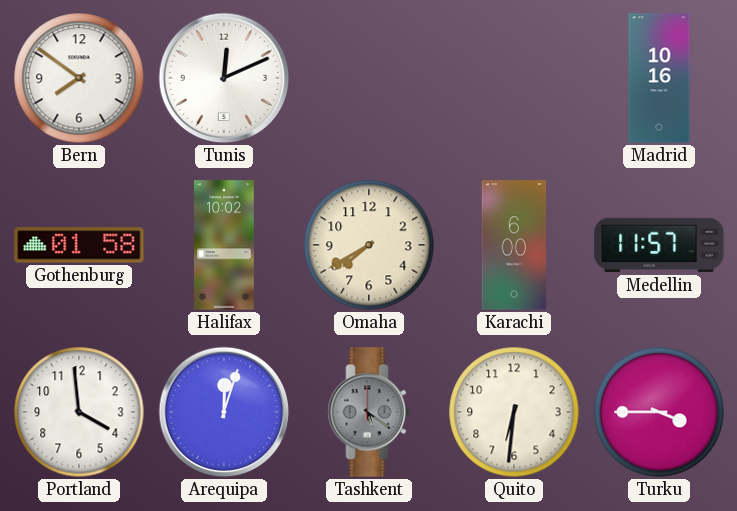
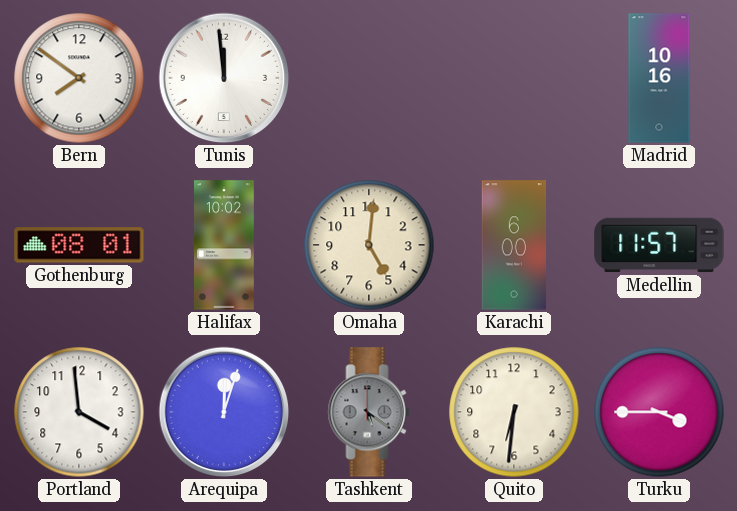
Tunis: 12:11 -> 11:59 (224, 78)
Gothenburg: 01:58 -> 08:01 (79, 245)
Omaha: 7:40 -> 5:01 (369, 245)
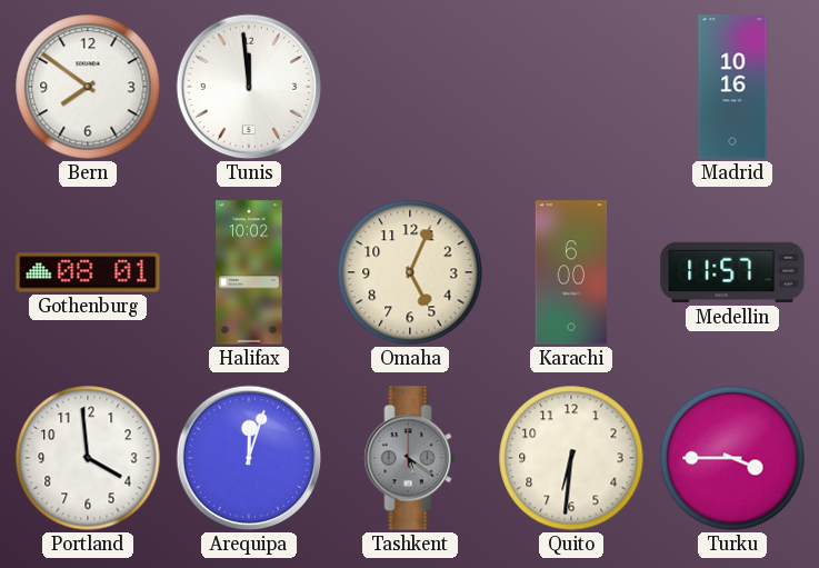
Omaha: 5:01 -> 5:04 (410, 272)
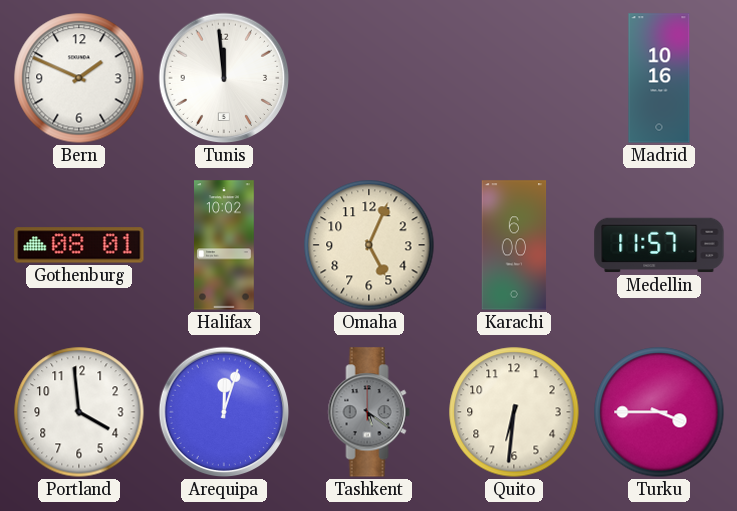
Bern: 7:51 -> 1:49 (79, 78)
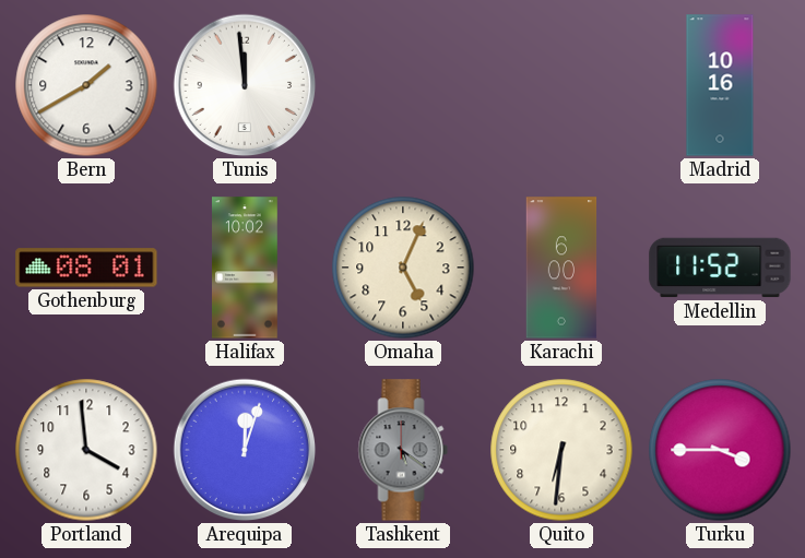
Bern: 1:49 -> 1:40 (86, 85)
Medellin: 11:57 -> 11:52 (720, 268)
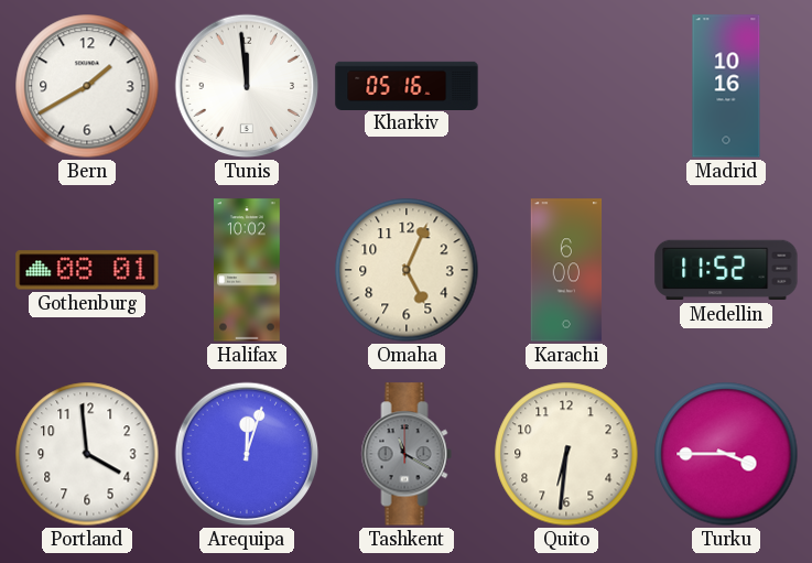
Kharkiv: none -> 05:16 (407, 85)
Tashkent: 5:21 -> 11:20 (407, 454)
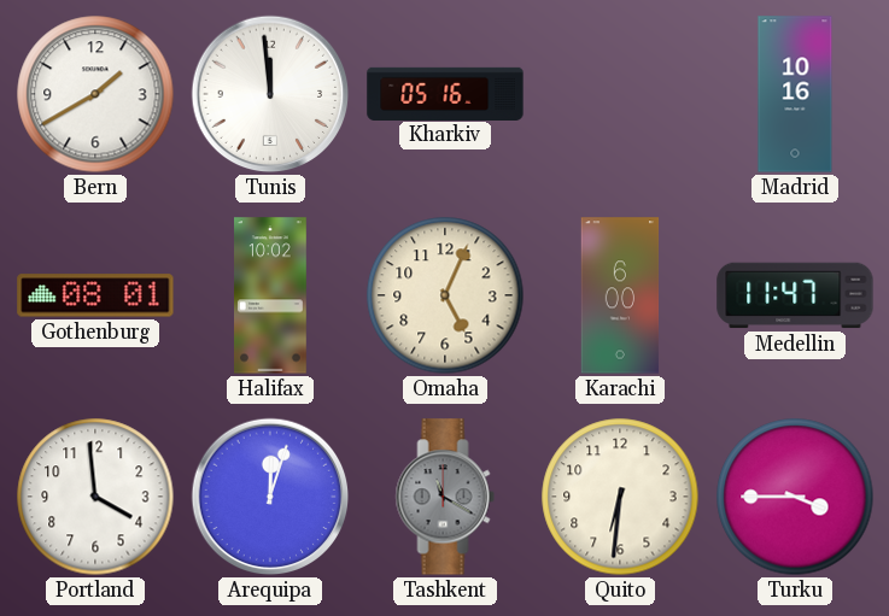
Medellin: 11:52 -> 11:47 (795, 295)
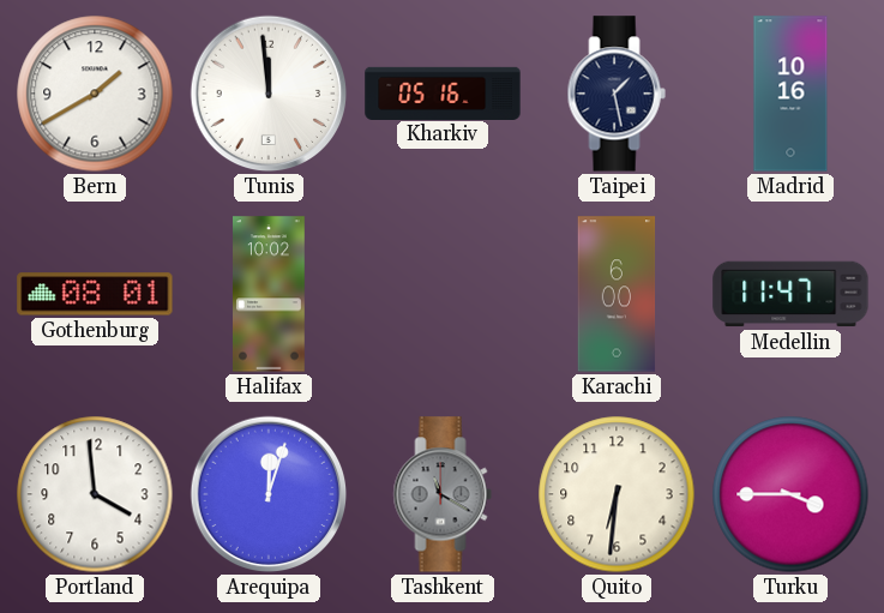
Taipei: none -> 1:28 (617, 94)
Omaha: 5:04 -> none (445, 295)
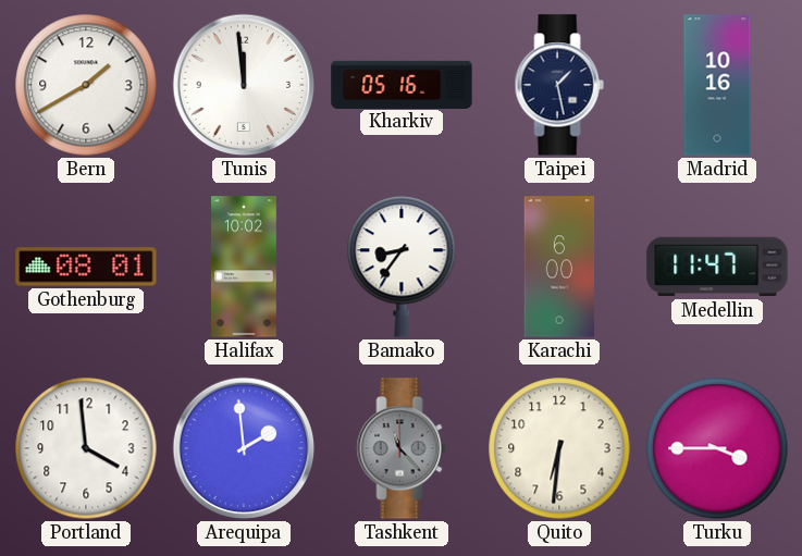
Bamako: none -> 8:36 (402, 267)
Arequipa: 12:03 -> 1:59 (244, 448)
Tashkent: 11:20 -> 11:23 (402, 448)
